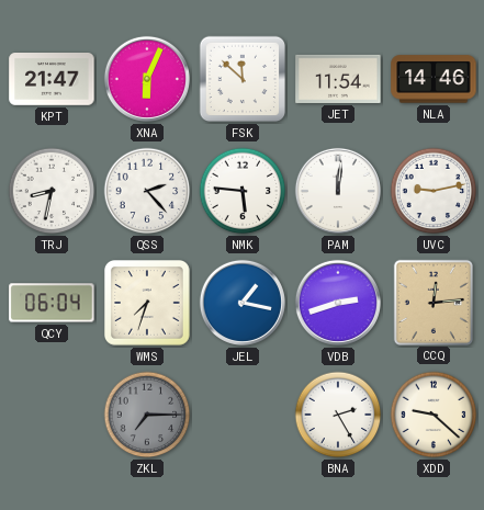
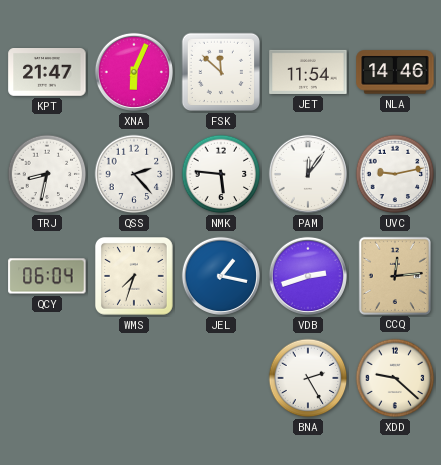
PAM: 12:01 -> 12:06 (308, 174)
ZKL: 7:15 -> none (147, 415)
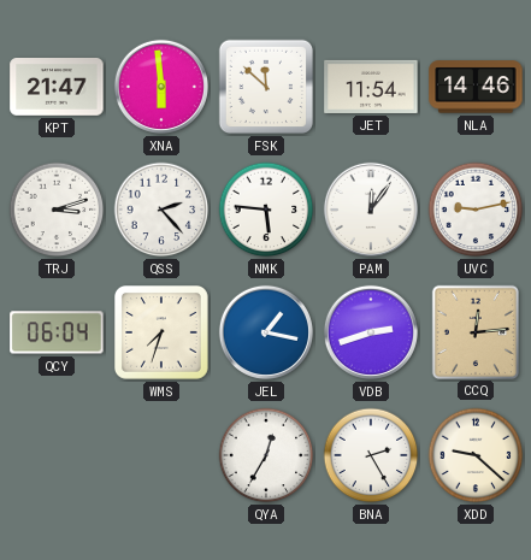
XNA: 6:04 -> 5:59 (161, 87)
TRJ: 8:32 -> 3:12 (57, 210)
QYA: none -> 12:35 (266, 455)
